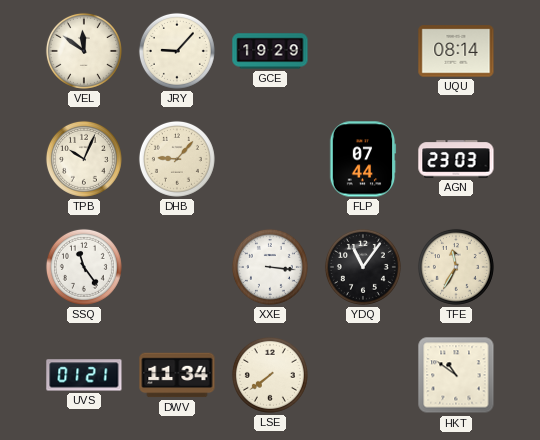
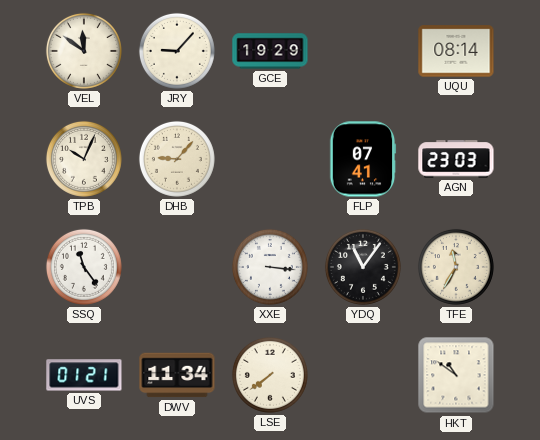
FLP: 07:44 -> 07:41 (363, 159)
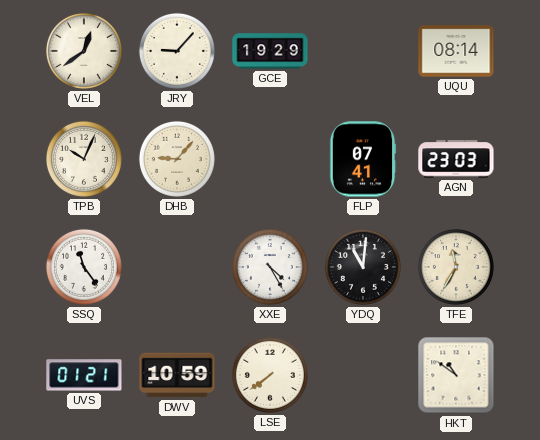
VEL: 11:51 -> 12:39 (84, 51)
XXE: 3:16 -> 4:25 (270, 267)
YDQ: 11:06 -> 11:01 (363, 267)
DWV: 11:34 -> 10:59 (177, 375)
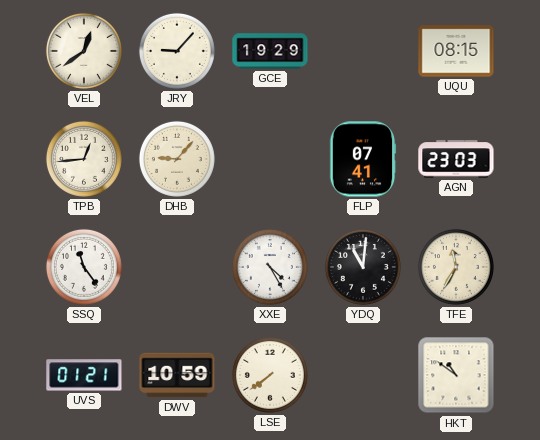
UQU: 08:14 -> 08:15 (456, 51)
TPB: 10:04 -> 12:44 (84, 159)
